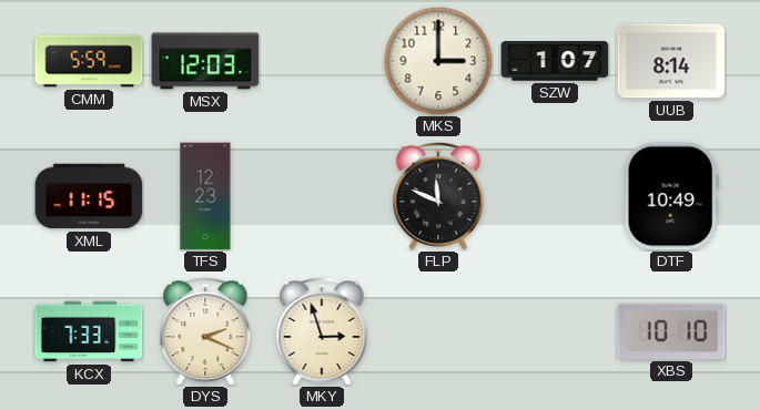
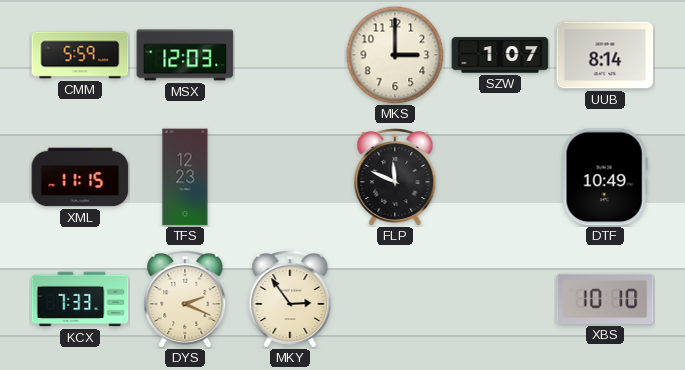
MKY: 2:57 -> 2:54 (290, 300)
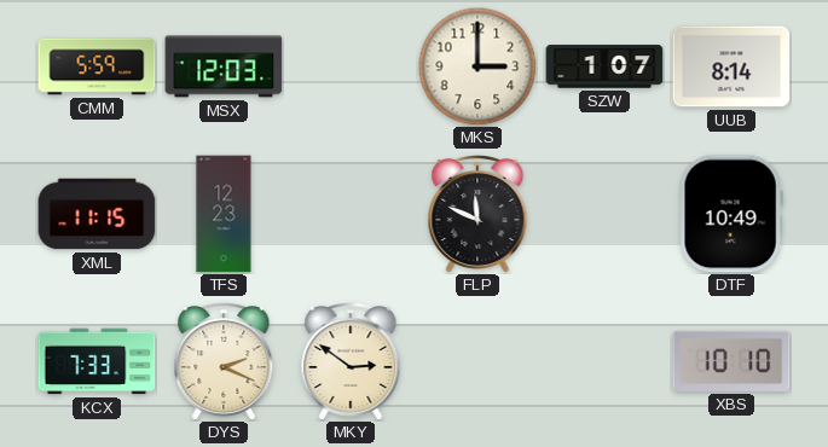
MKY: 2:54 -> 2:51 (351, 362)
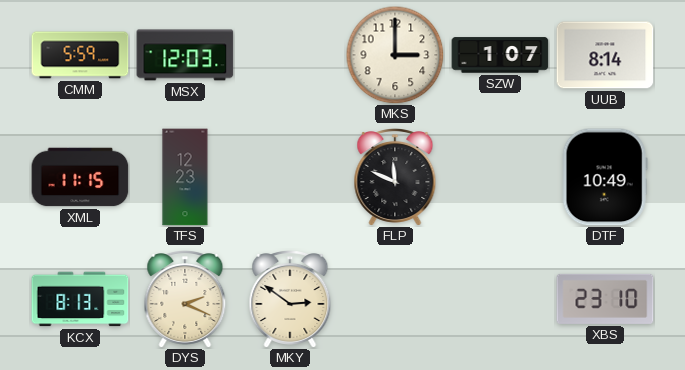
KCX: 7:33 -> 8:13 (80, 299)
XBS: 10:10 -> 23:10 (605, 299)
